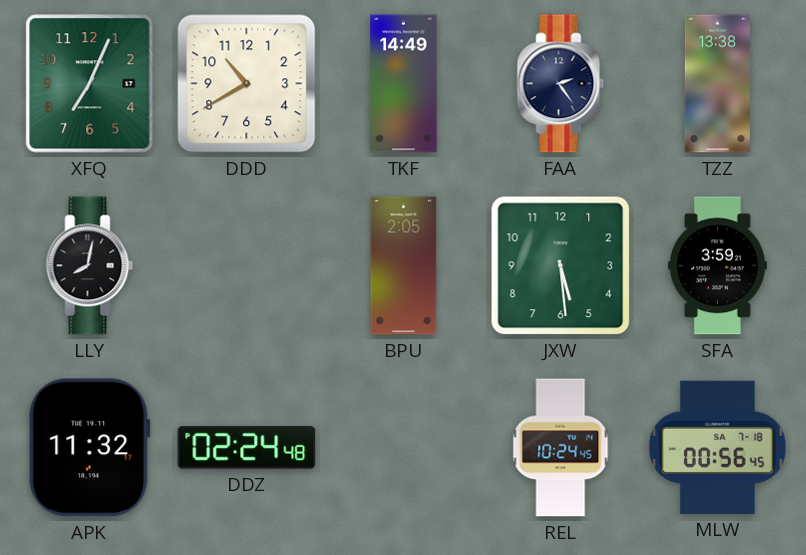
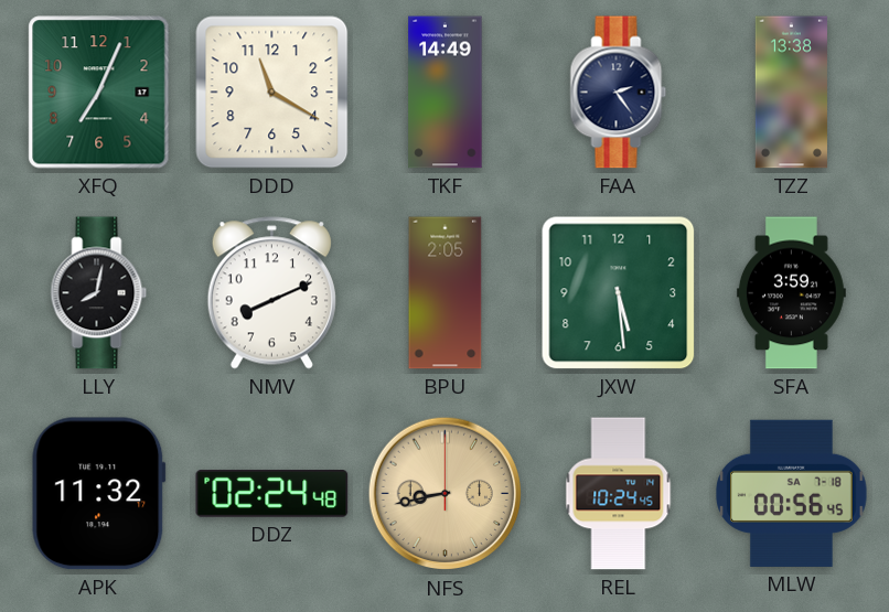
DDD: 10:40 -> 11:20 (272, 93)
NMV: none -> 8:11 (271, 293)
NFS: none -> 8:43 (446, 494)
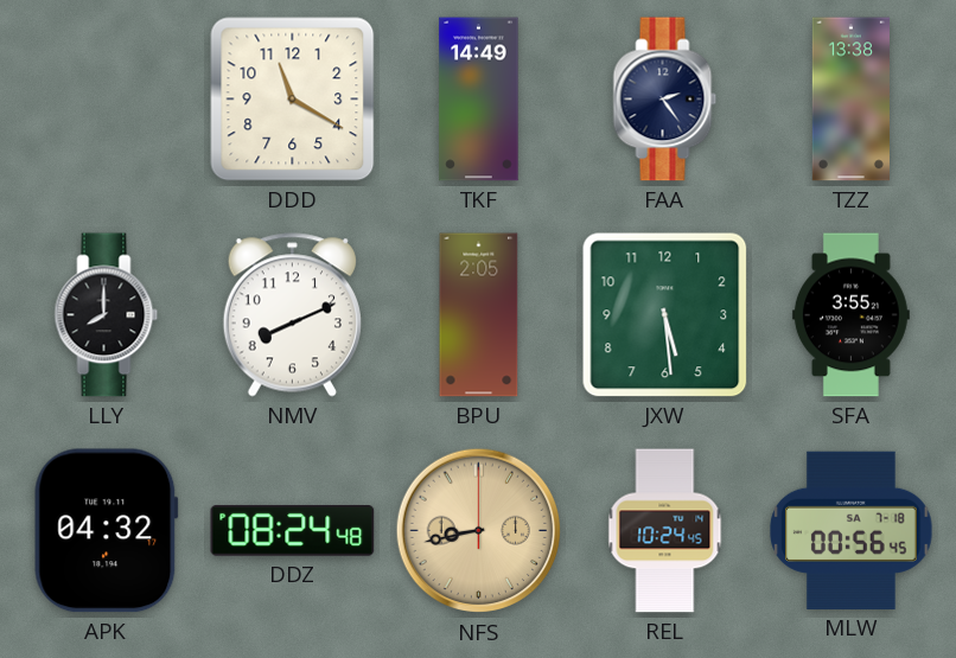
XFQ: 7:04 -> none (99, 93)
LLY: 8:02 -> 8:00 (107, 315)
SFA: 3:59 -> 3:55 (850, 315)
APK: 11:32 -> 04:32 (107, 531)
DDZ: 02:24 -> 08:24 (293, 531)
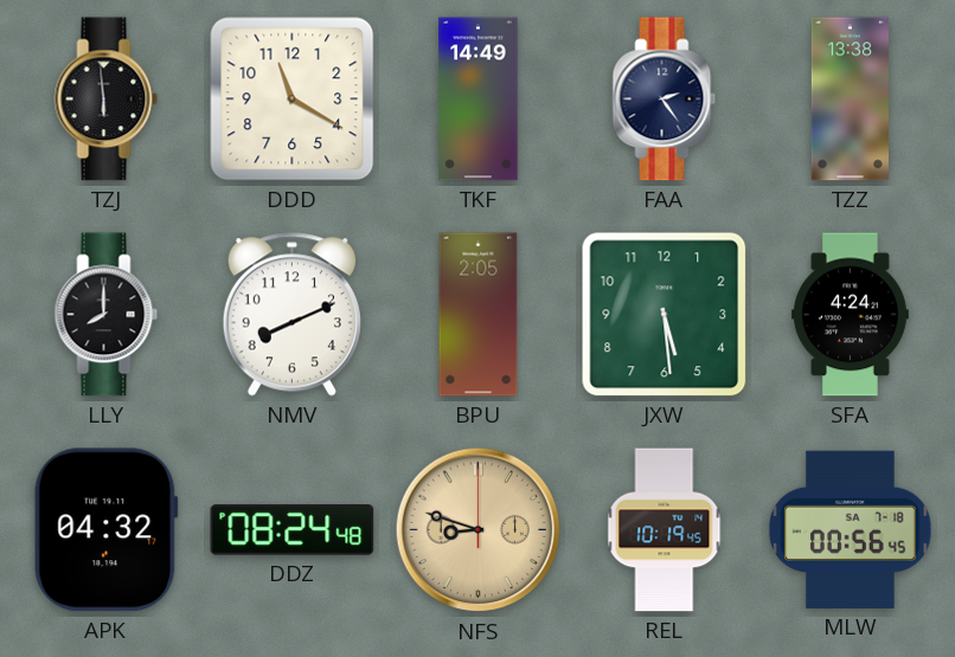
TZJ: none -> 5:59 (107, 99)
SFA: 3:55 -> 4:24 (850, 315)
NFS: 8:43 -> 8:48 (479, 530)
REL: 10:24 -> 10:19 (665, 530)
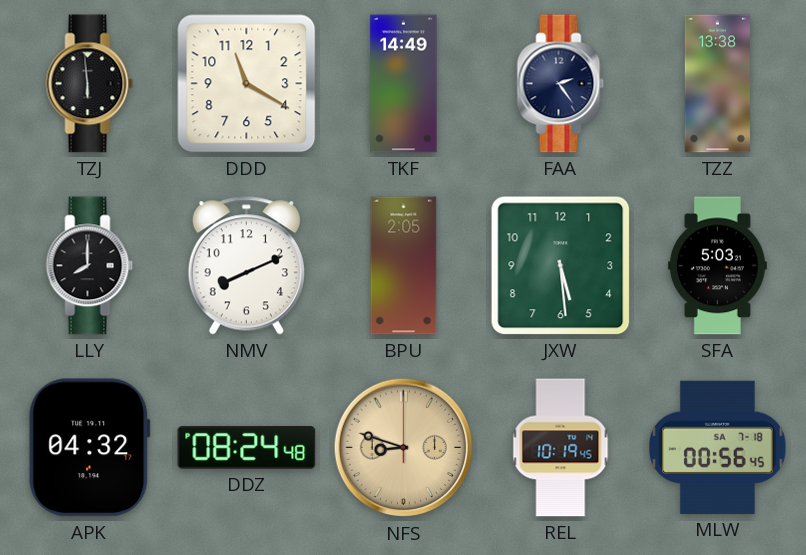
SFA: 4:24 -> 5:03 (717, 266)
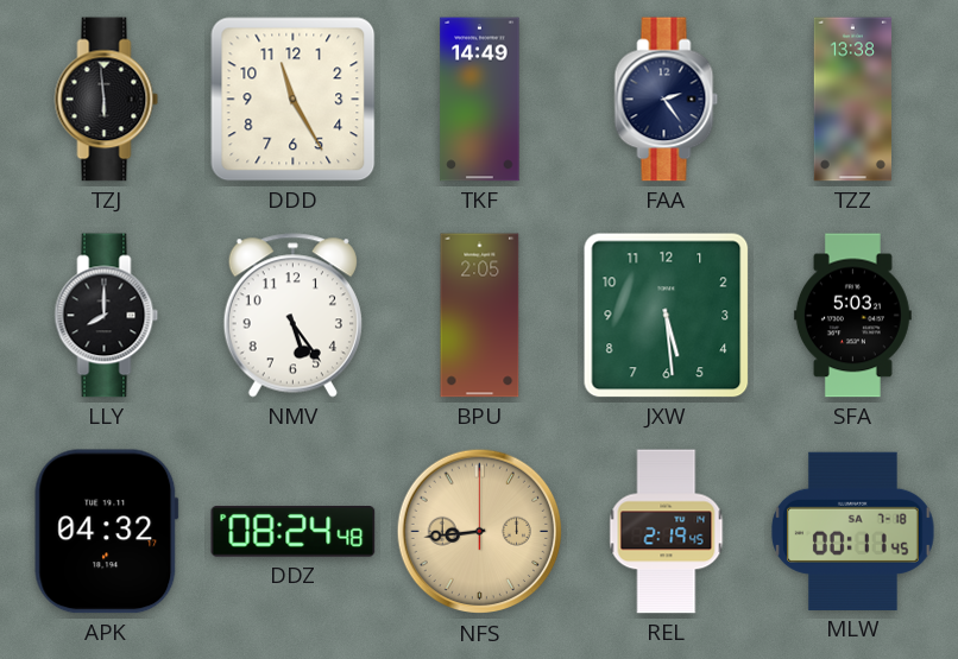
DDD: 11:20 -> 11:25 (294, 100)
NMV: 8:11 -> 5:24 (292, 316)
NFS: 8:48 -> 8:44 (480, 532)
REL: 10:19 -> 2:19 (667, 532)
MLW: 00:56 -> 00:11 (853, 531)
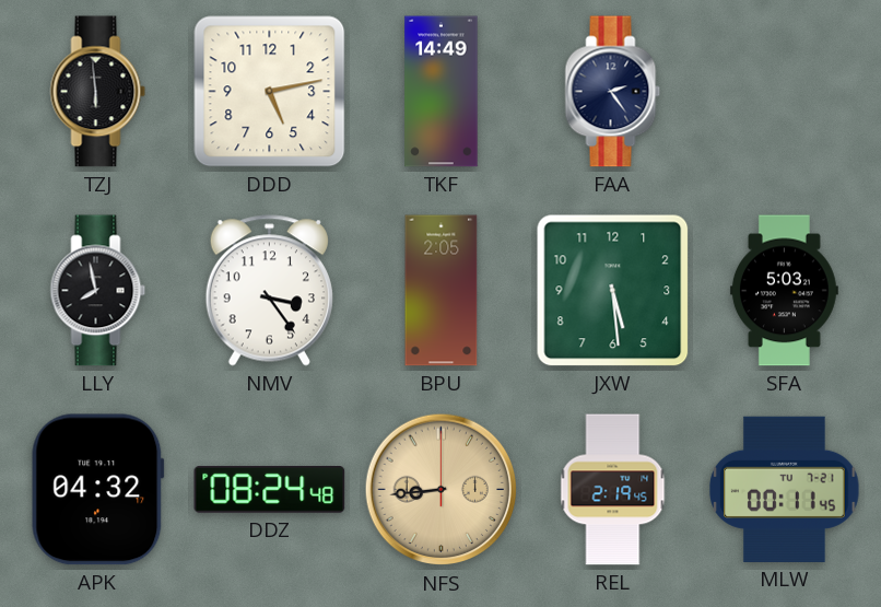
DDD: 11:25 -> 5:13 (270, 92)
TZZ: 13:38 -> none (852, 100)
LLY: 8:00 -> 7:58 (98, 291)
NMV: 5:24 -> 3:24 (269, 291)
MLW date: SA 7-18 -> TU 7-21 (785, 489)
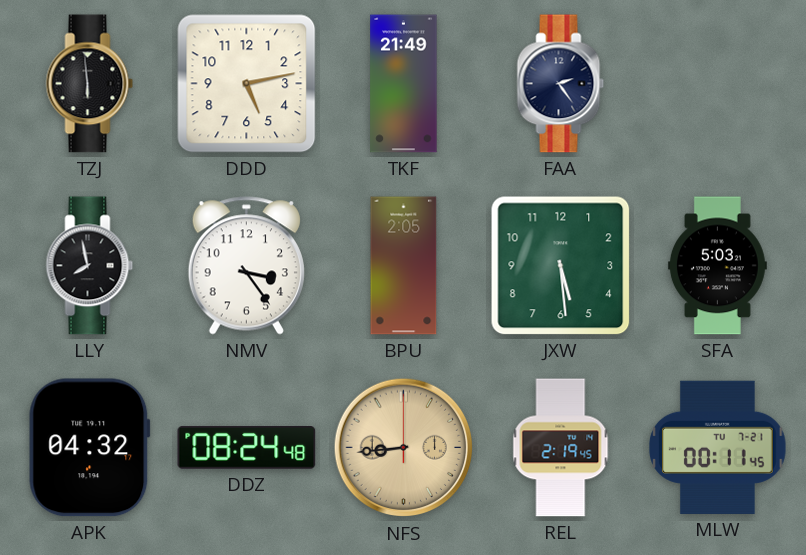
TKF: 14:49 -> 21:49 (404, 84)
